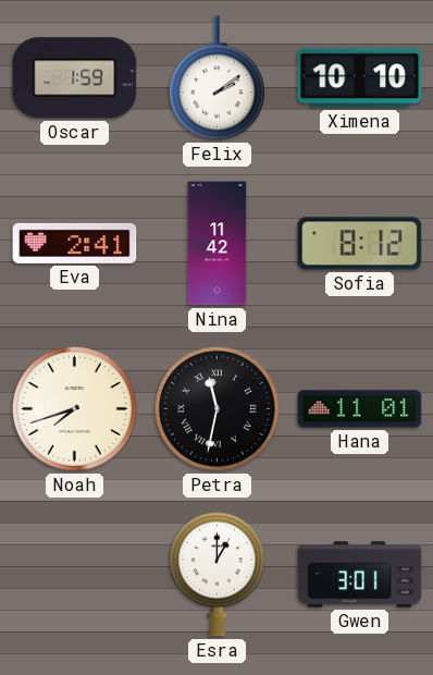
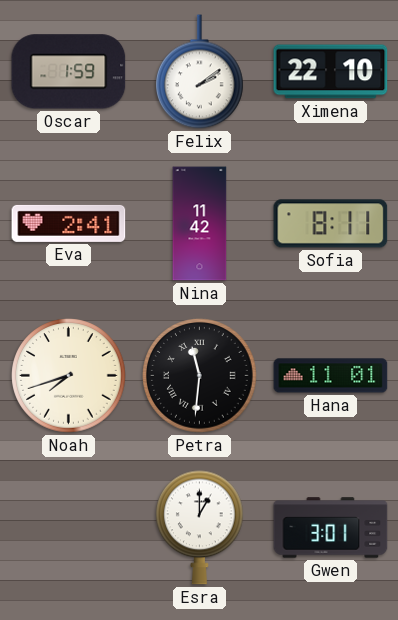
Ximena: 10:10 -> 22:10 (331, 72)
Sofia: 8:12 -> 8:11 (331, 224)
Petra: 11:32 -> 11:31 (200, 376)
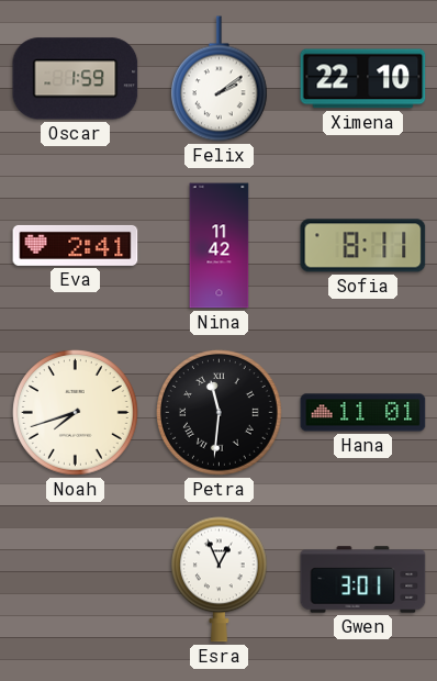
Esra: 1:00 -> 12:56 (220, 580)
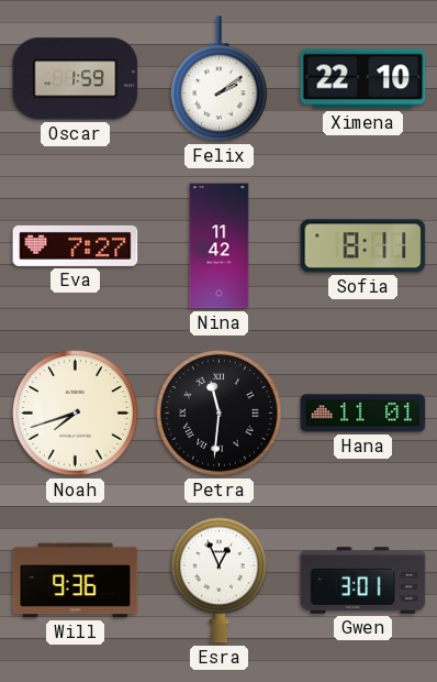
Eva: 2:41 -> 7:27 (76, 245)
Will: none -> 9:36 (76, 581)
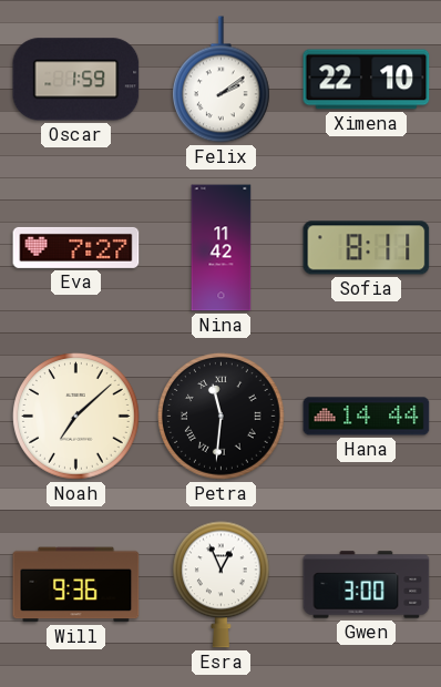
Noah: 7:42 -> 7:08 (76, 417)
Hana: 11:01 -> 14:44 (367, 417)
Gwen: 3:01 -> 3:00 (367, 585)
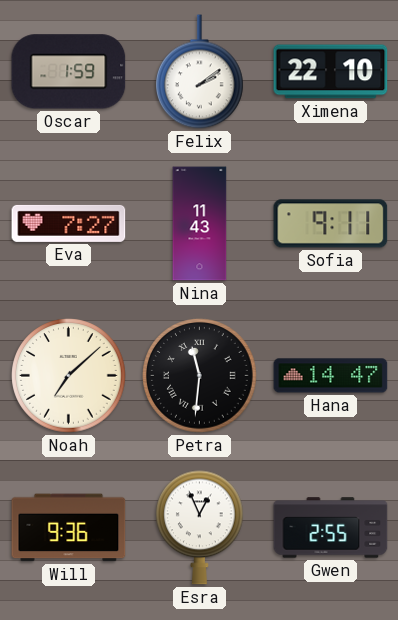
Nina: 11:42 -> 11:43 (200, 224)
Sofia: 8:11 -> 9:11 (331, 224)
Hana: 14:44 -> 14:47 (331, 376)
Gwen: 3:00 -> 2:55 (331, 528)
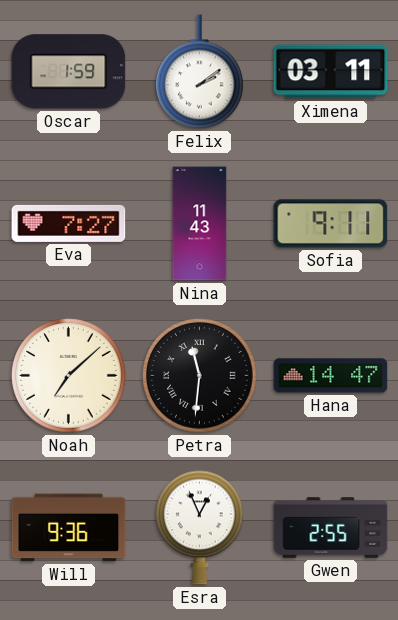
Ximena: 22:10 -> 03:11 (331, 72)
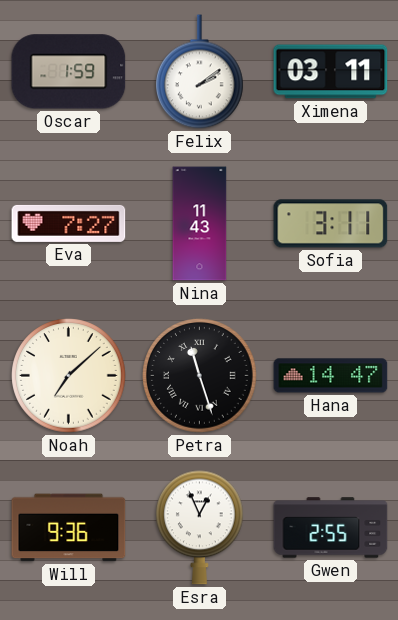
Sofia: 9:11 -> 3:11 (331, 224)
Petra: 11:31 -> 11:27 (200, 376)
